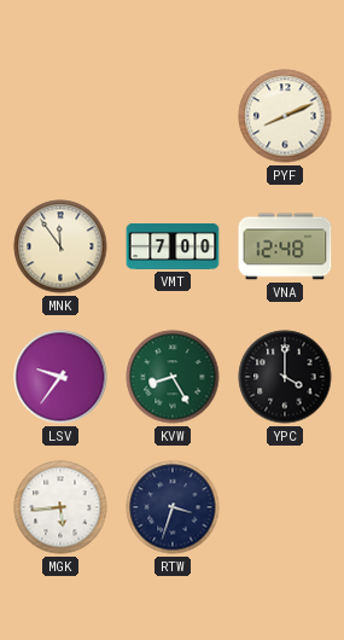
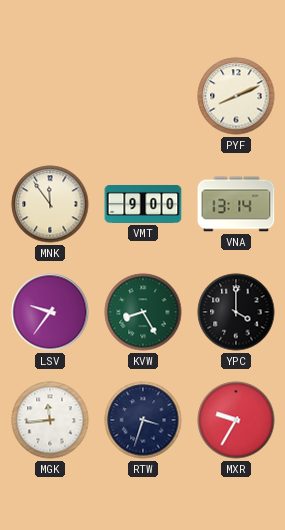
VMT: 7:00 -> 9:00 (143, 204)
VNA: 12:48 -> 13:14 (236, 204)
MGK: 5:44 -> 11:44 (50, 420)
MXR: none -> 9:35 (236, 420)
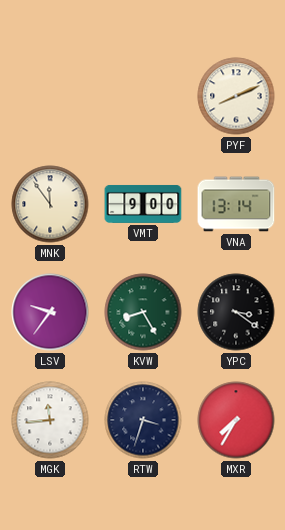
YPC: 4:00 -> 3:21 (236, 312)
MXR: 9:35 -> 7:35 (236, 420)
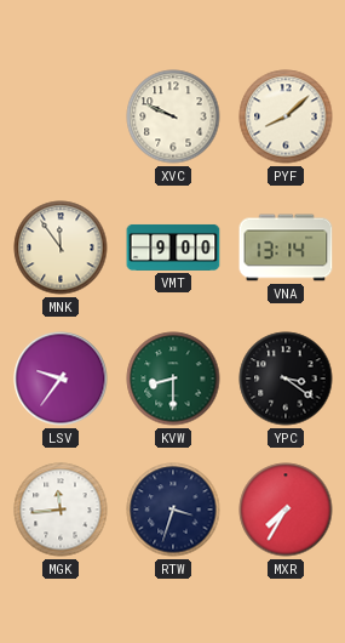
XVC: none -> 9:49 (173, 116)
PYF: 8:11 -> 8:08 (286, 116)
KVW: 8:25 -> 8:30 (173, 379)
